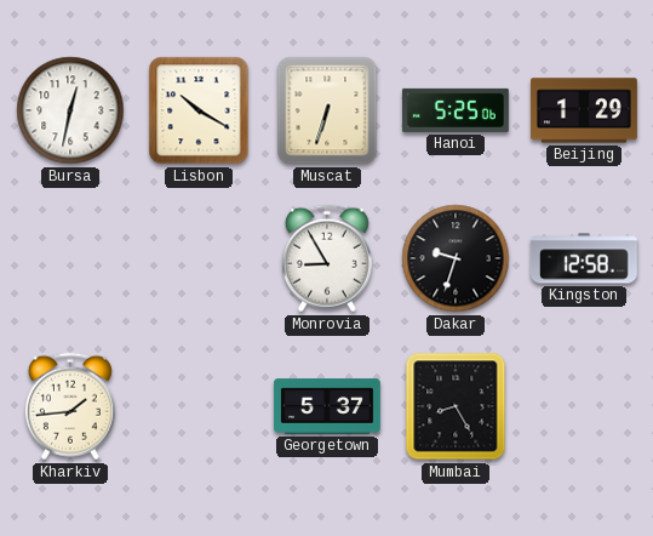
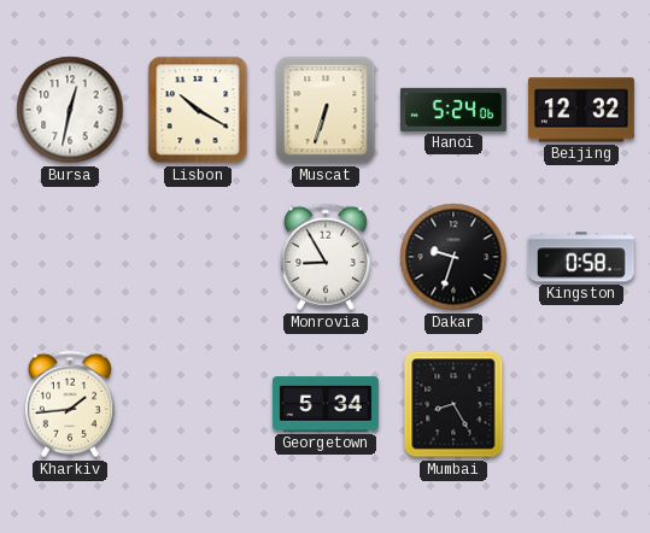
Hanoi: 5:25 -> 5:24 (453, 110)
Beijing: 1:29 -> 12:32 (581, 110)
Kingston: 12:58 -> 0:58 (581, 257)
Georgetown: 5:37 -> 5:34 (326, 404)
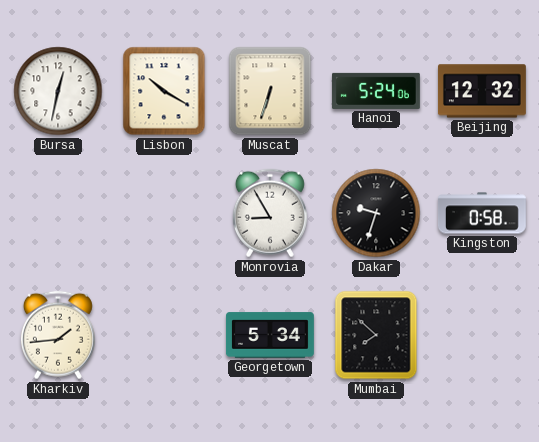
Mumbai: 8:25 -> 7:52 (376, 335)
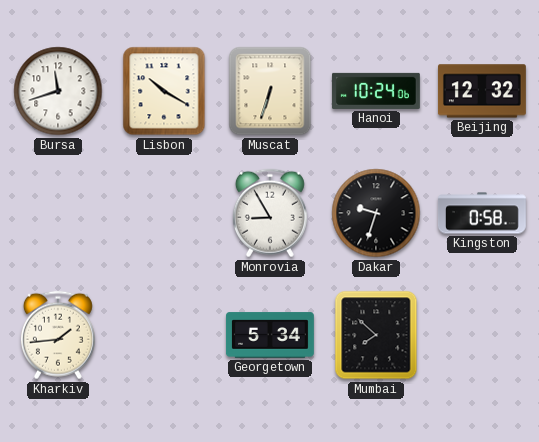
Bursa: 12:32 -> 11:42 (58, 91)
Hanoi: 5:24 -> 10:24 (376, 91)
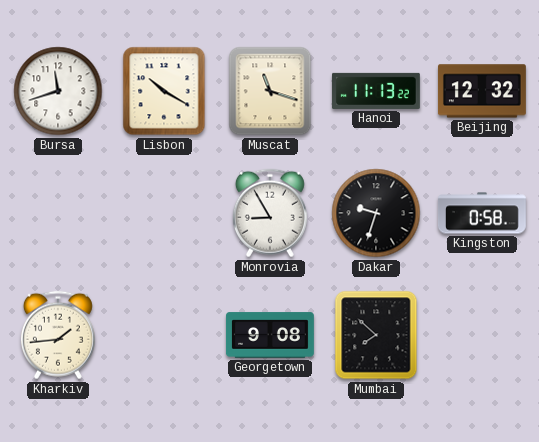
Muscat: 6:33 -> 11:18 (270, 91)
Hanoi: 10:24 -> 11:13 (376, 91)
Georgetown: 5:34 -> 9:08 (270, 335)
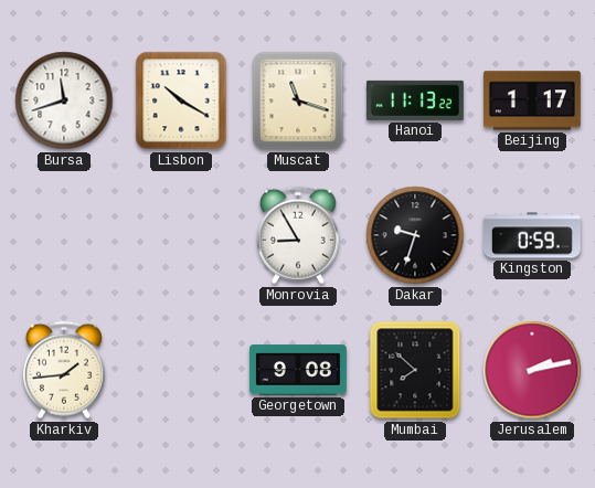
Beijing: 12:32 -> 1:17 (532, 100)
Kingston: 0:58 -> 0:59 (532, 235)
Jerusalem: none -> 2:13 (532, 370)
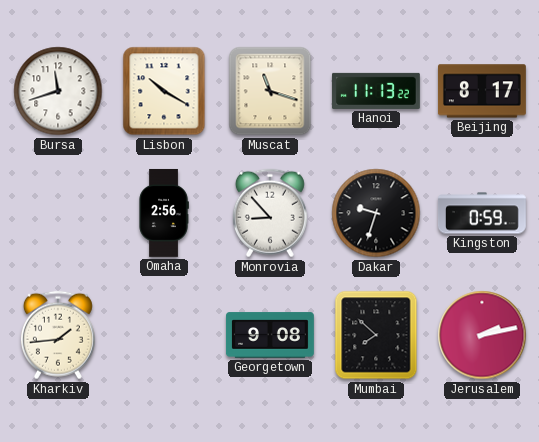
Beijing: 1:17 -> 8:17 (482, 91)
Omaha: none -> 2:56 (164, 213)
Monrovia: 8:55 -> 8:53 (270, 213)
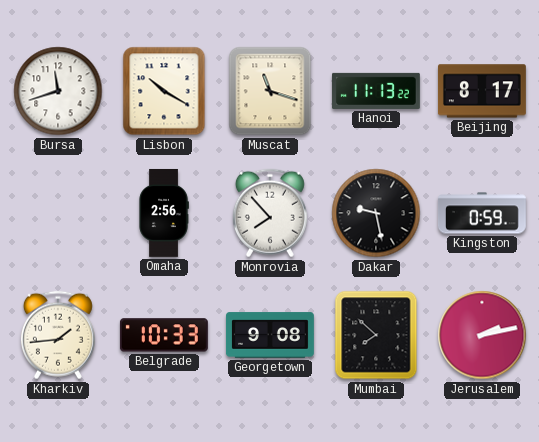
Monrovia: 8:53 -> 7:53 (270, 213)
Dakar: 9:33 -> 9:28 (376, 213)
Belgrade: none -> 10:33 (164, 335)
